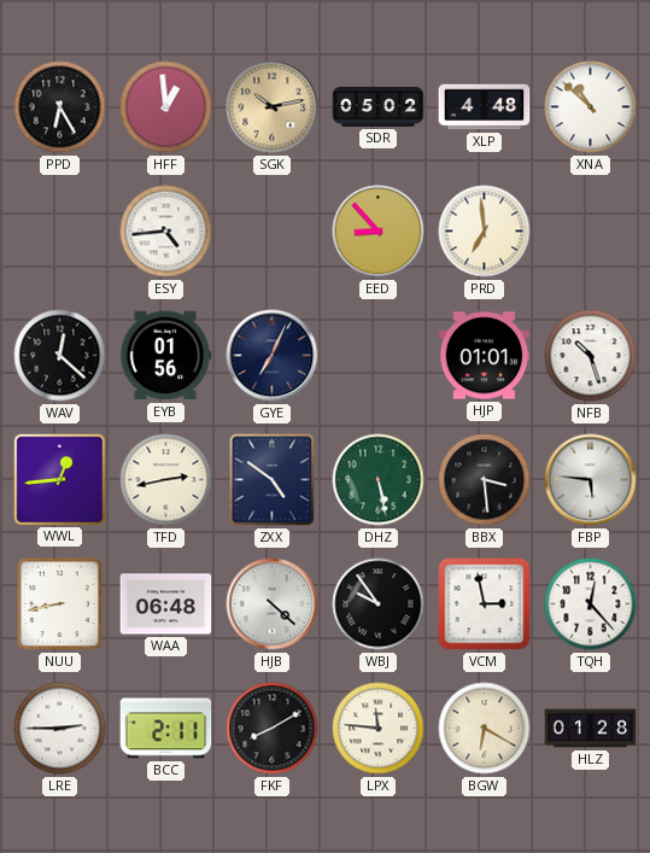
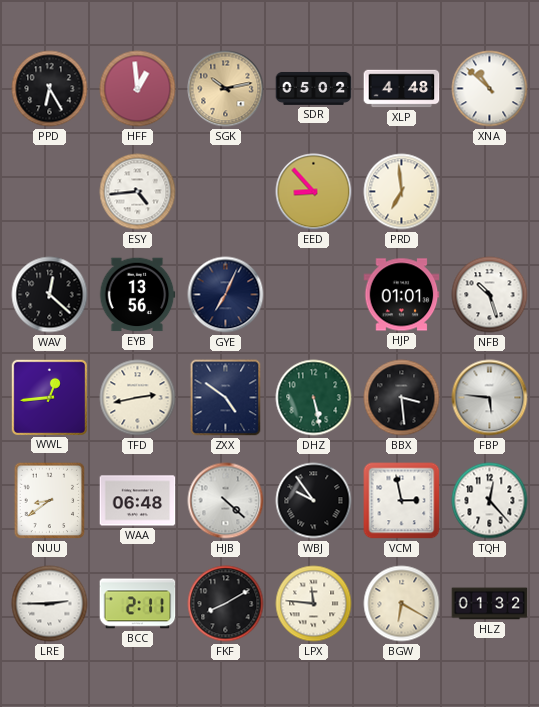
EYB: 01:56 -> 13:56 (137, 295)
NUU: 8:43 -> 8:39 (50, 501)
HLZ: 01:28 -> 01:32 (490, 604)
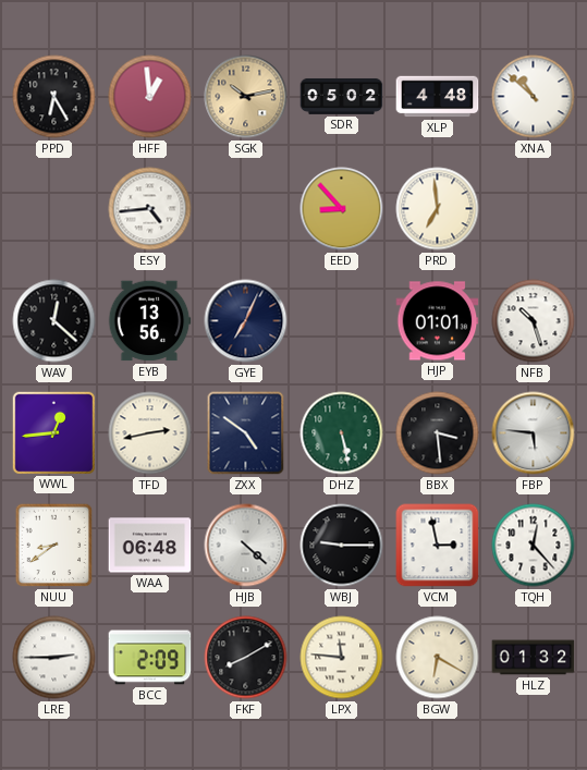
WBJ: 9:54 -> 9:15 (342, 546)
BCC: 2:11 -> 2:09 (150, 658)
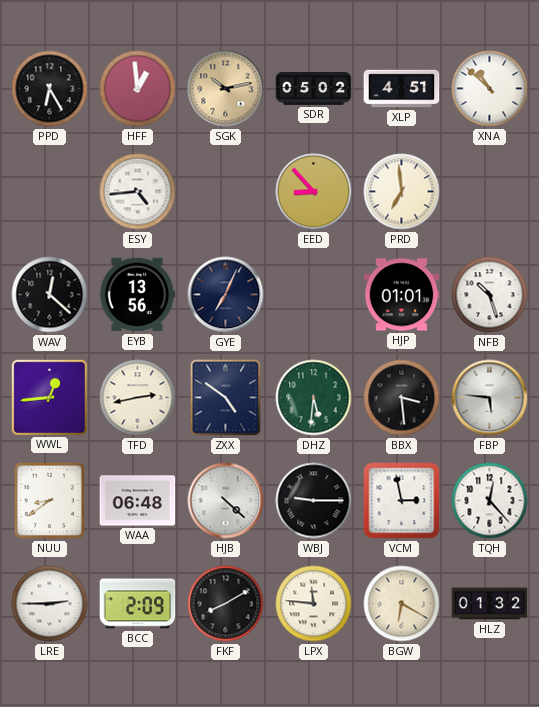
XLP: 4:48 -> 4:51 (402, 89)
DHZ: 5:28 -> 5:31 (314, 398)
